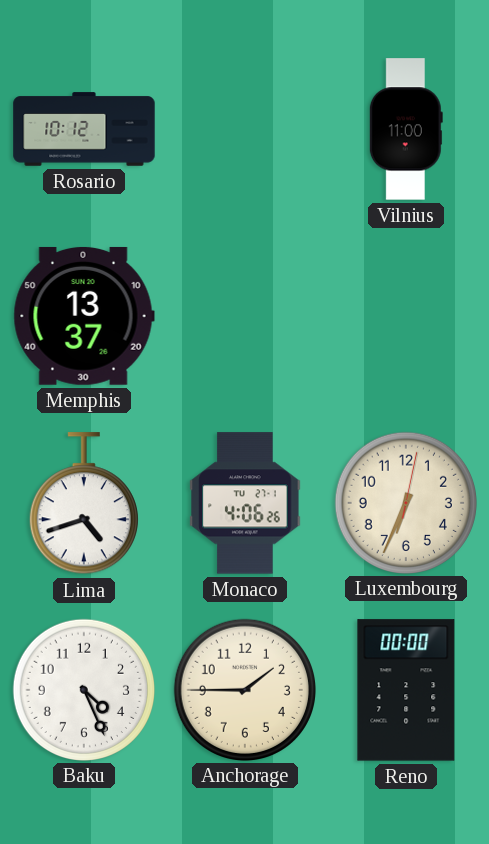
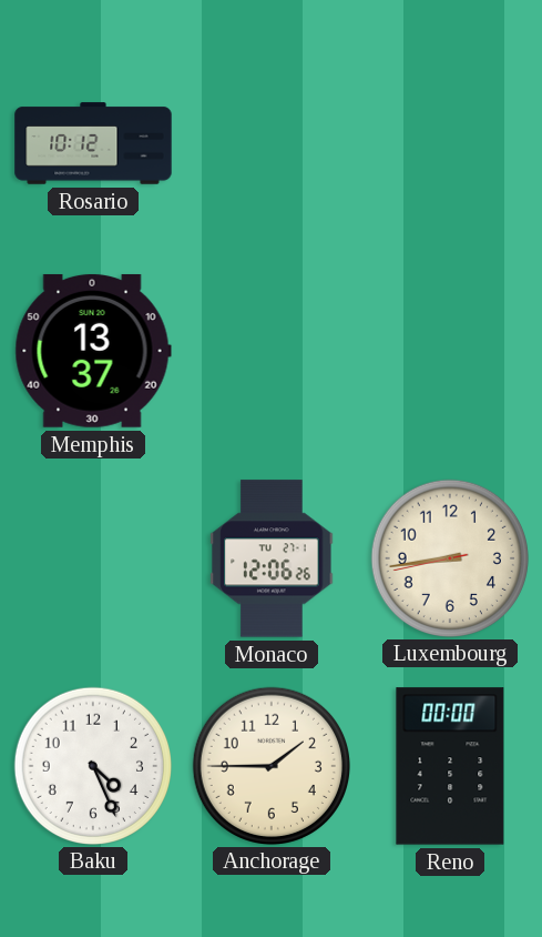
Vilnius: 11:00 -> none (406, 129)
Lima: 4:42 -> none (84, 504)
Monaco: 4:06 -> 12:06 (272, 558)
Luxembourg: 6:34 -> 8:43 (449, 557)
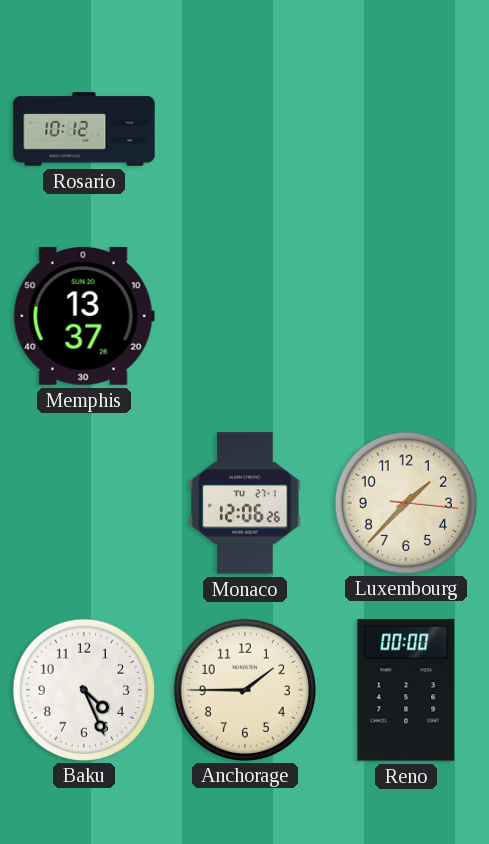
Luxembourg: 8:43 -> 1:37 (405, 502)
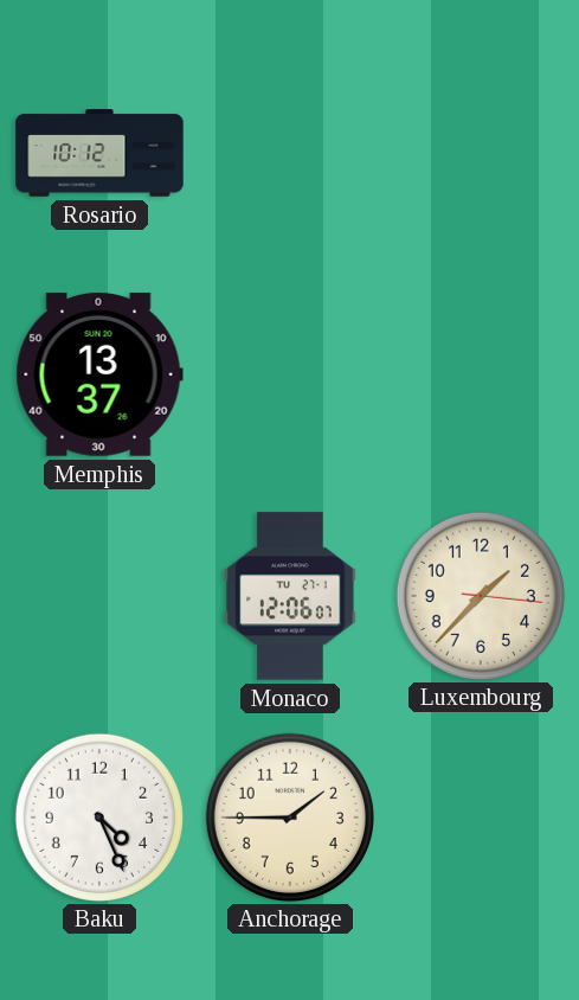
Monaco: 12:06:26 -> 12:06:07 (290, 596)
Reno: 00:00 -> none (406, 690)
